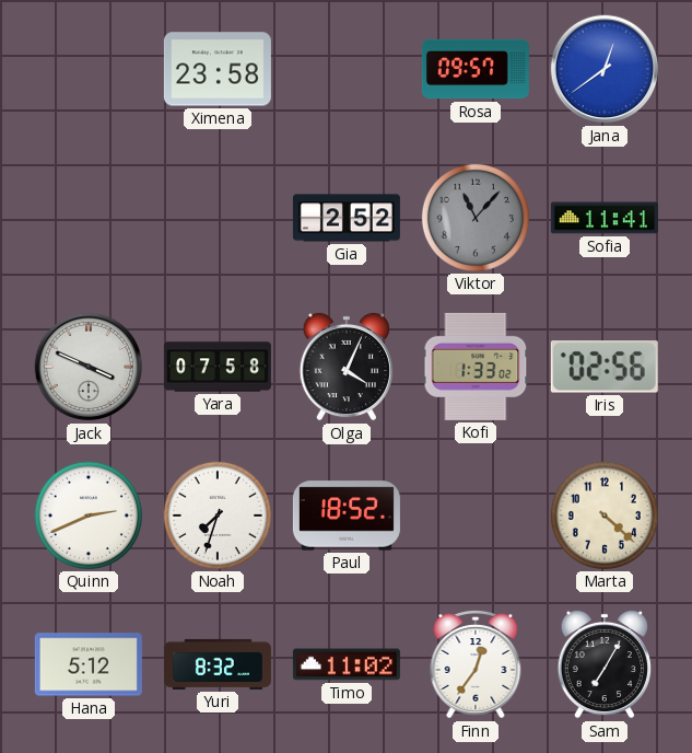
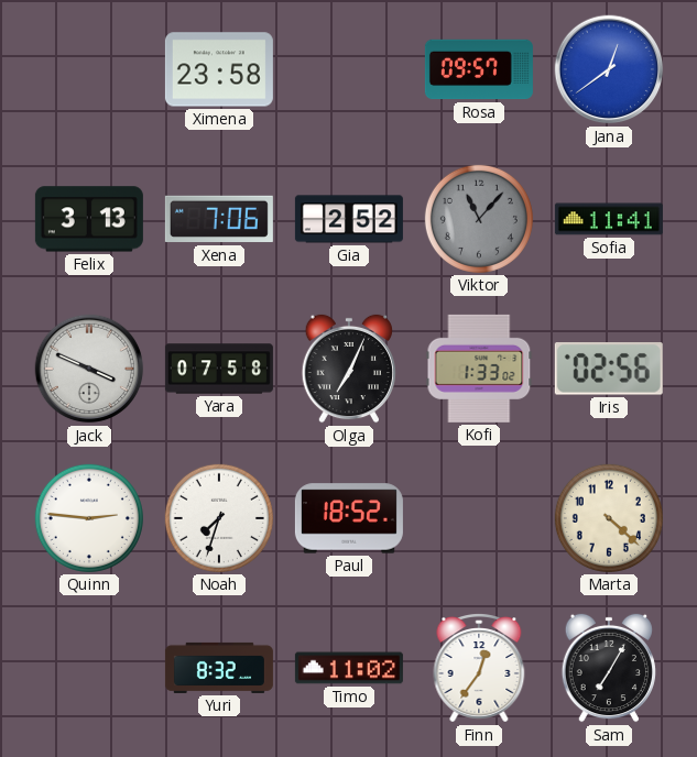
Felix: none -> 3:13 (89, 219)
Xena: none -> 7:06 (219, 219)
Olga: 4:04 -> 7:04 (349, 369)
Quinn: 2:41 -> 2:46 (89, 518)
Hana: 5:12 -> none (89, 664)
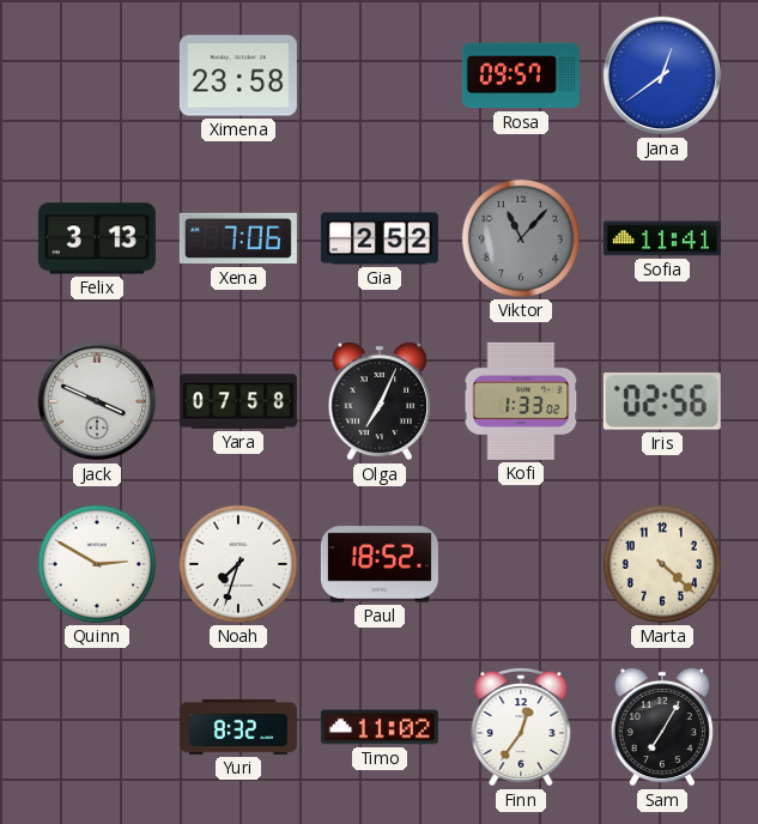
Quinn: 2:46 -> 2:50 (97, 564)
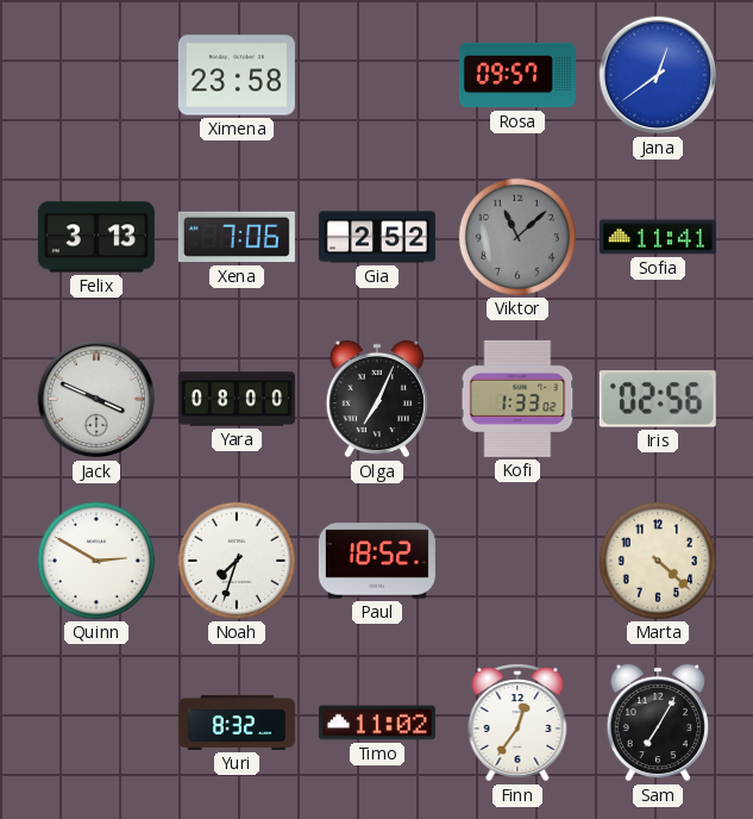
Viktor: 11:07 -> 11:08 (517, 237)
Yara: 07:58 -> 08:00 (237, 399)
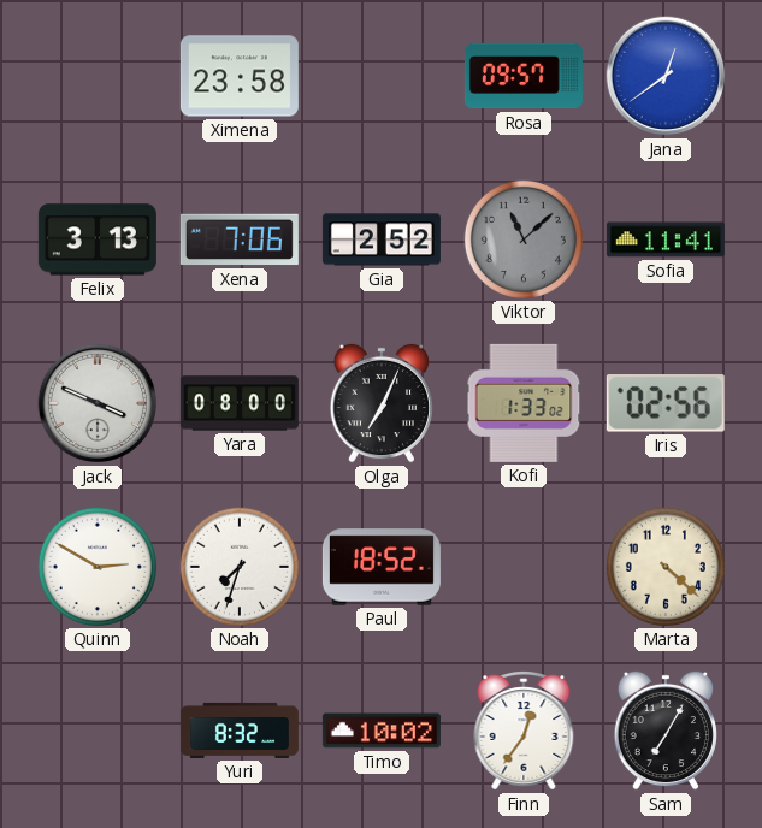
Timo: 11:02 -> 10:02 (382, 731)
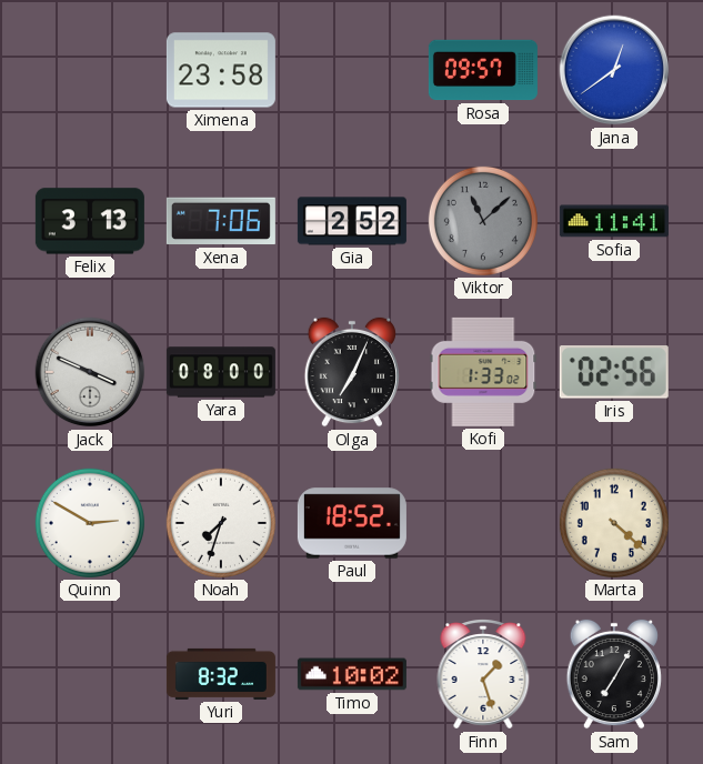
Finn: 12:36 -> 1:27 (483, 675)
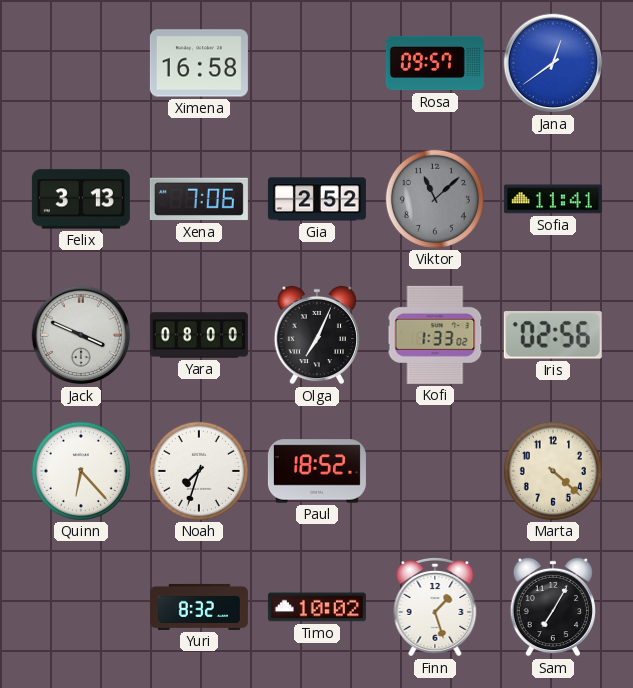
Ximena: 23:58 -> 16:58 (199, 63)
Quinn: 2:50 -> 6:23 (81, 471)
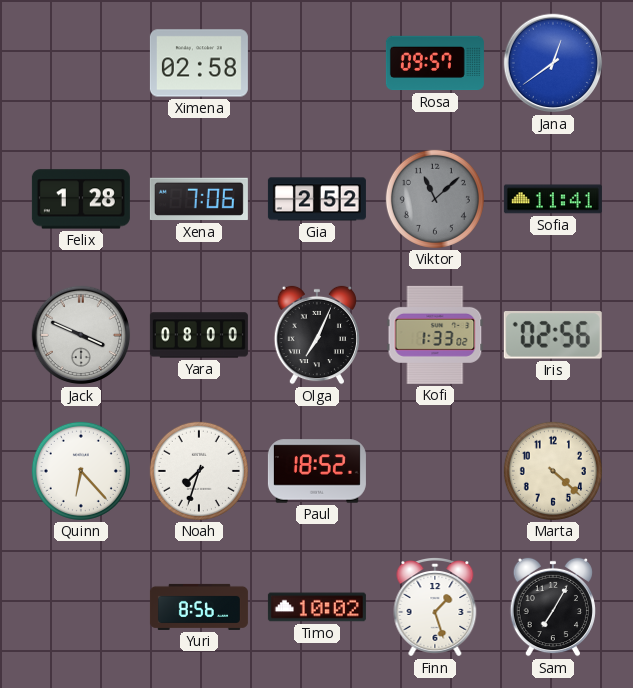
Ximena: 16:58 -> 02:58 (199, 63)
Felix: 3:13 -> 1:28 (81, 199)
Yuri: 8:32 -> 8:56 (199, 607)
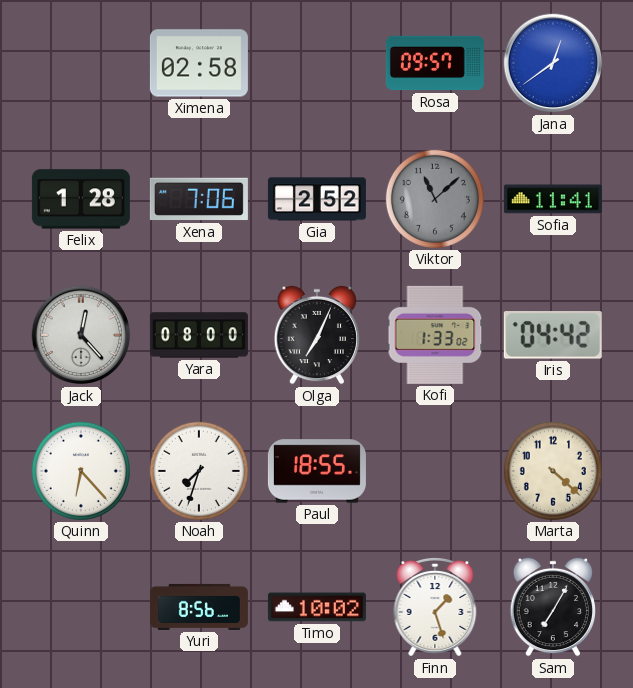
Jack: 3:49 -> 12:23 (81, 335)
Iris: 02:56 -> 04:42 (553, 336)
Paul: 18:52 -> 18:55 (317, 471)
